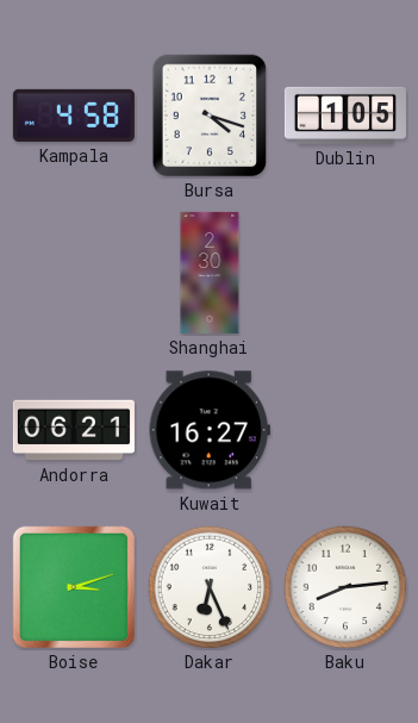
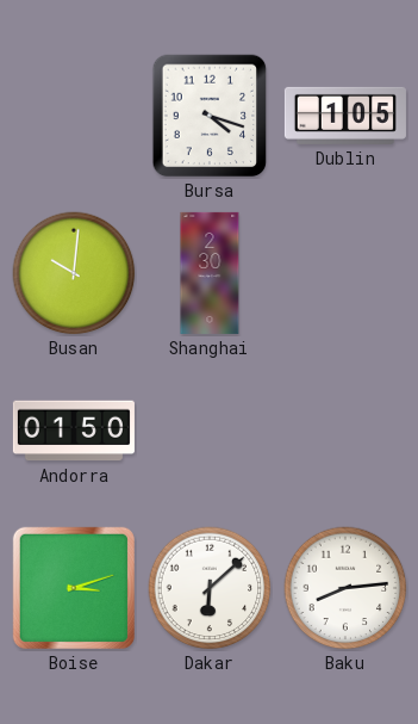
Kampala: 4:58 -> none (74, 116)
Busan: none -> 10:01 (74, 273)
Andorra: 06:21 -> 01:50 (74, 431)
Kuwait: 16:27 -> none (210, 430)
Dakar: 6:26 -> 6:08 (210, 588)
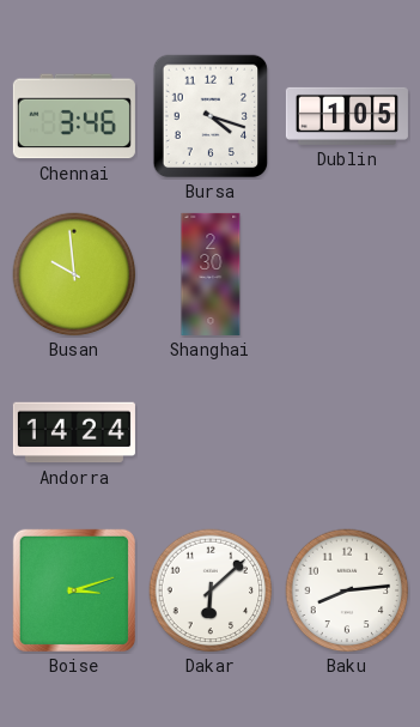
Chennai: none -> 3:46 (74, 116)
Busan: 10:01 -> 9:59 (74, 274)
Andorra: 01:50 -> 14:24 (74, 432)
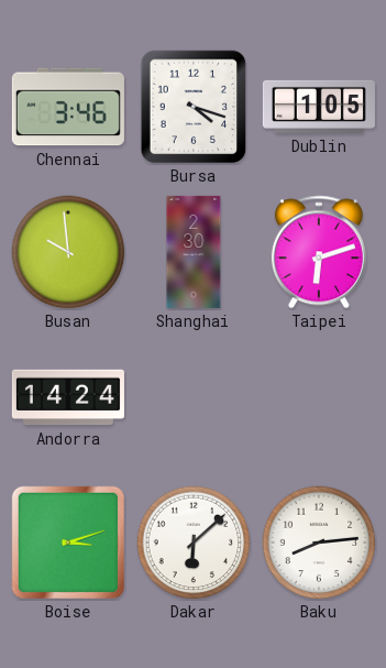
Taipei: none -> 6:12 (319, 252)
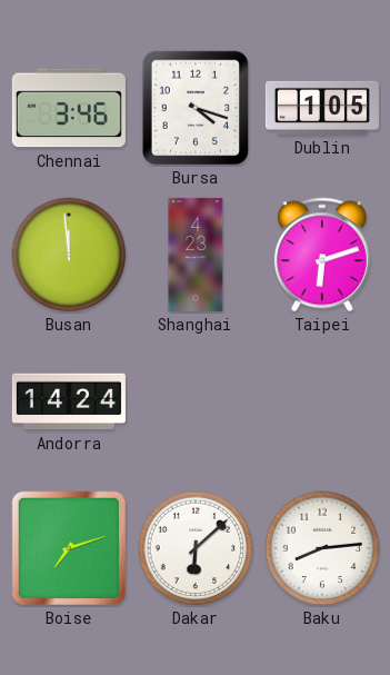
Busan: 9:59 -> 11:59 (69, 255)
Shanghai: 2:30 -> 4:23 (196, 255)
Boise: 3:12 -> 7:12 (69, 548)
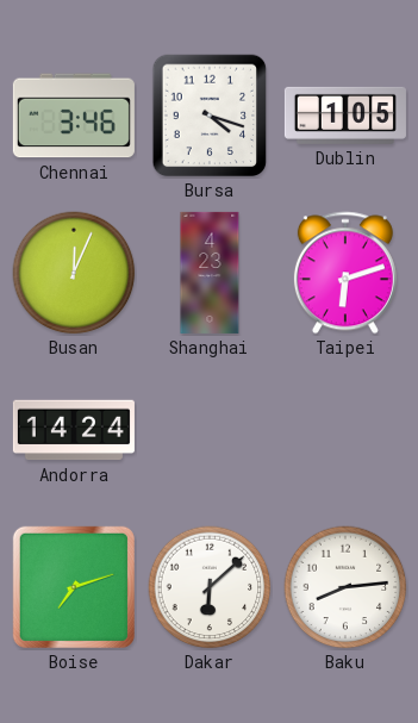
Busan: 11:59 -> 12:04 (74, 273)
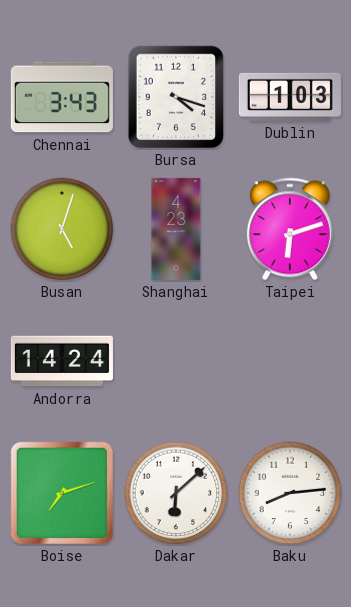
Chennai: 3:46 -> 3:43 (62, 97)
Dublin: 1:05 -> 1:03 (290, 97)
Busan: 12:04 -> 5:03 (62, 229)
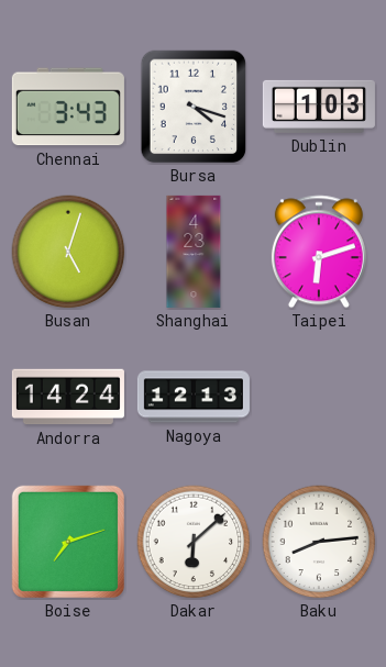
Nagoya: none -> 12:13 (194, 397)
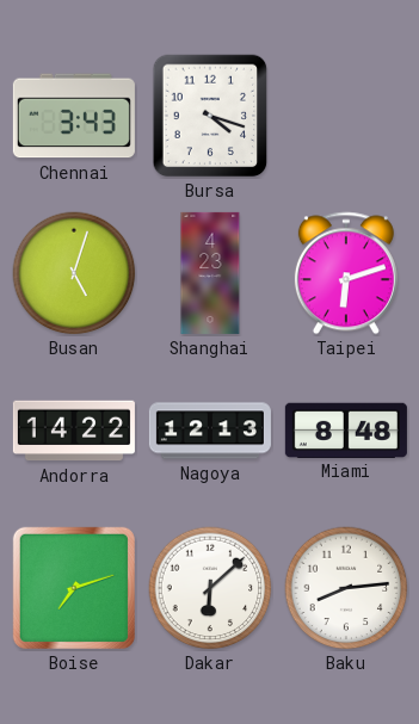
Dublin: 1:03 -> none (319, 107)
Andorra: 14:24 -> 14:22 (74, 431)
Miami: none -> 8:48 (346, 429)
